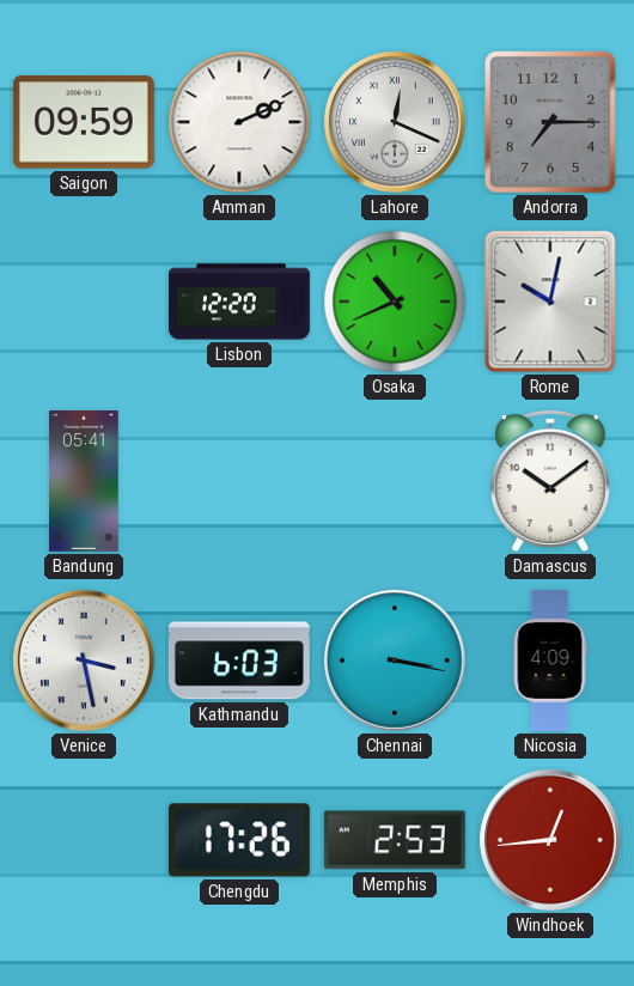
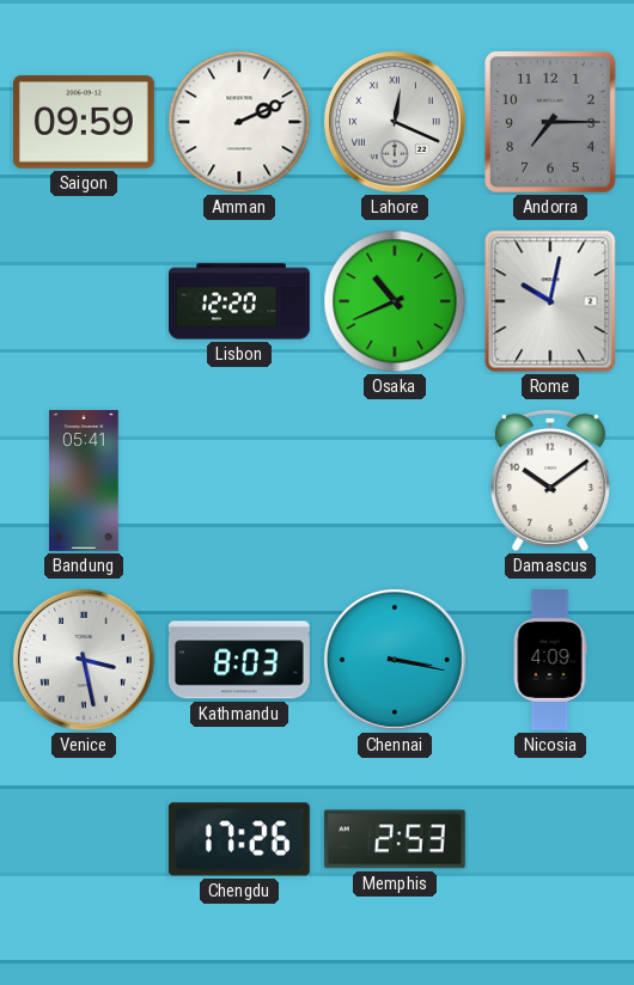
Kathmandu: 6:03 -> 8:03 (239, 660)
Windhoek: 12:44 -> none (550, 840)
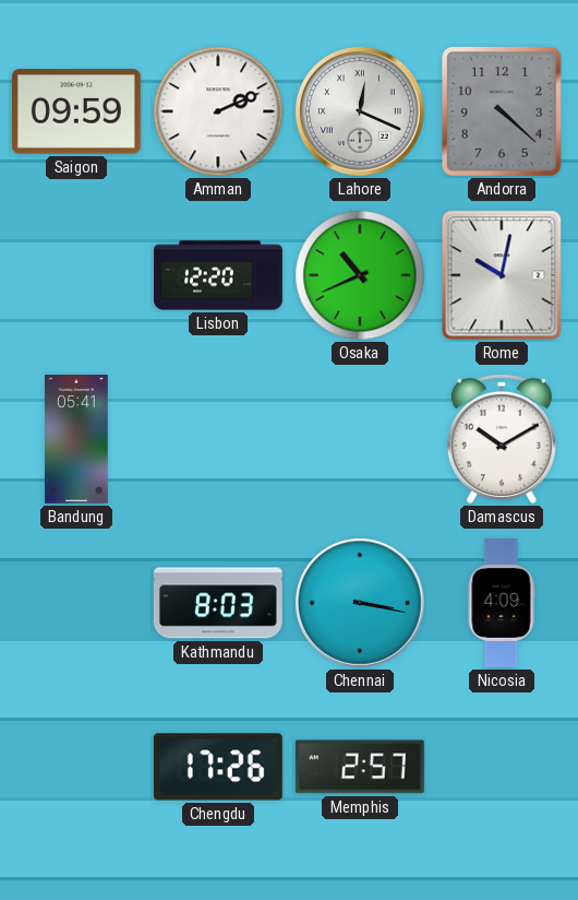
Andorra: 7:15 -> 4:22 (502, 111)
Damascus: 10:09 -> 10:10 (502, 439)
Venice: 3:28 -> none (84, 660)
Memphis: 2:53 -> 2:57 (360, 767)
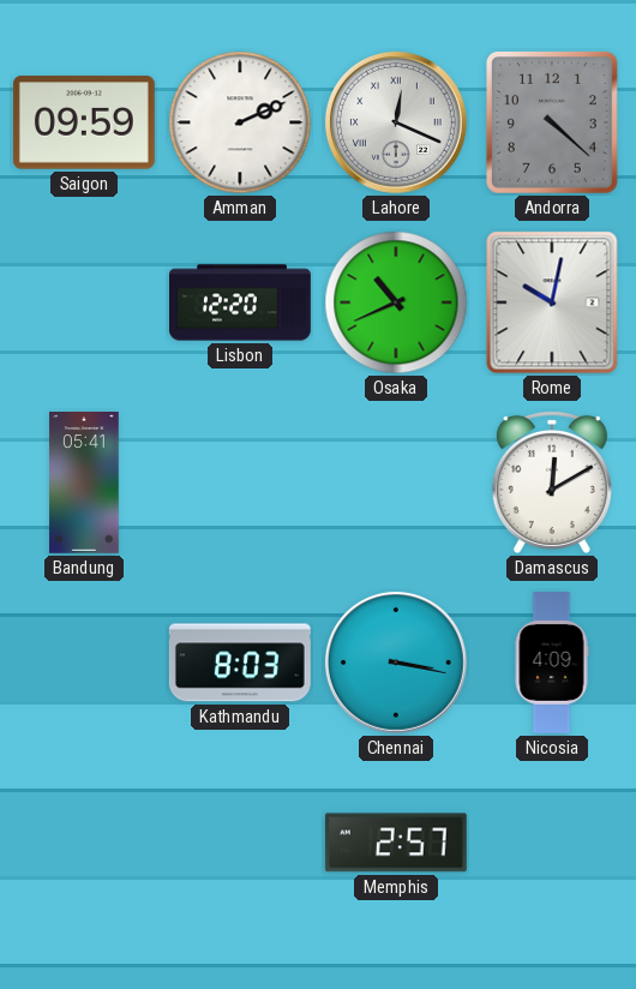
Damascus: 10:10 -> 12:10 (552, 482)
Chengdu: 17:26 -> none (218, 767)
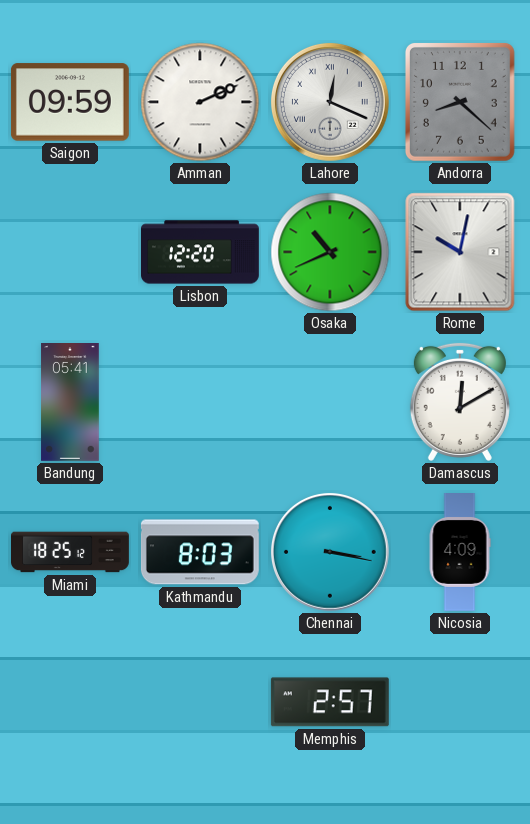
Andorra: 4:22 -> 8:22 (460, 102)
Miami: none -> 18:25 (71, 552)
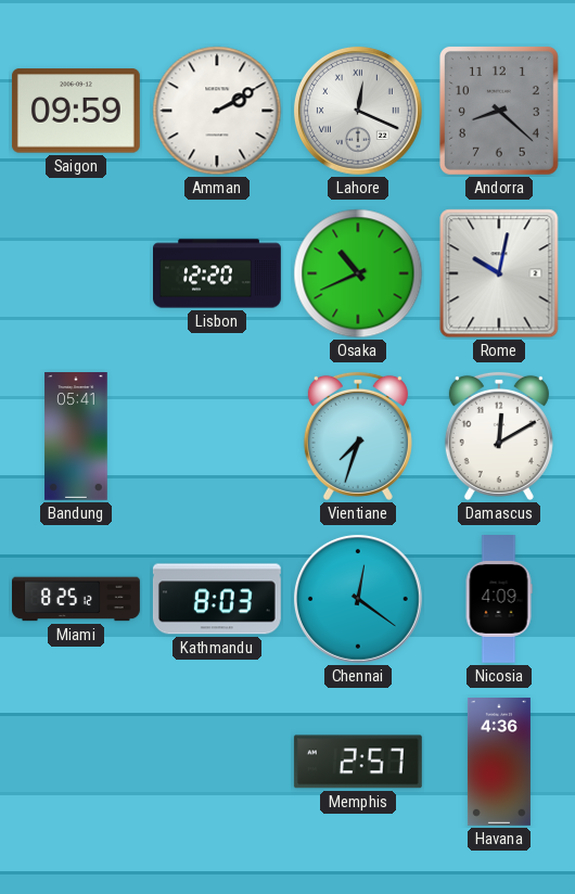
Amman: 2:11 -> 2:10 (217, 111)
Vientiane: none -> 7:33 (358, 436)
Miami: 18:25 -> 8:25 (77, 599)
Chennai: 3:17 -> 12:21 (358, 599)
Havana: none -> 4:36 (499, 763)
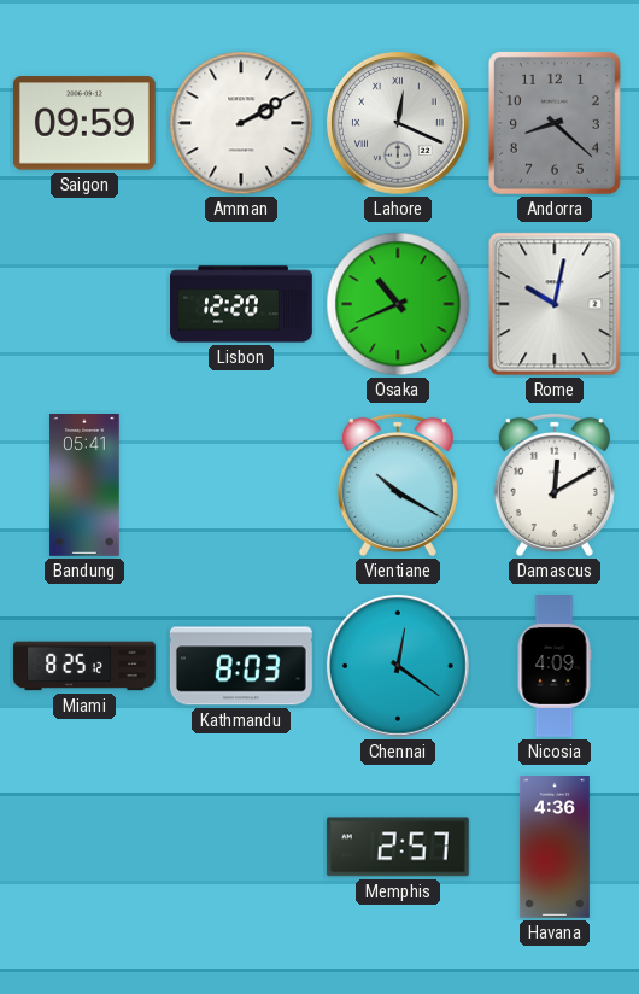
Vientiane: 7:33 -> 10:20 (398, 485)
